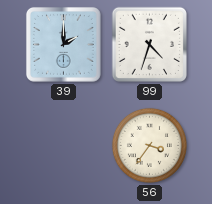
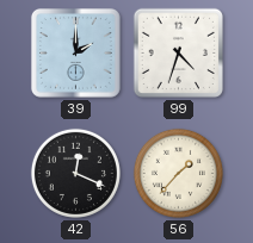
42: none -> 12:19 (75, 173)
56: 3:36 -> 1:37 (178, 173)
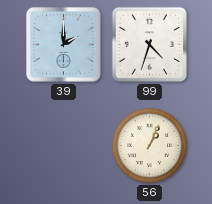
42: 12:19 -> none (75, 173)
56: 1:37 -> 1:04 (149, 145)
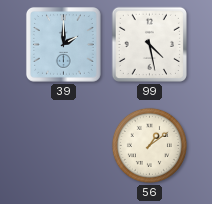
99: 4:33 -> 4:28 (149, 44)
56: 1:04 -> 1:09 (149, 145)
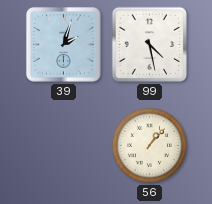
39: 2:00 -> 2:03 (63, 44)
56: 1:09 -> 1:07 (149, 145)
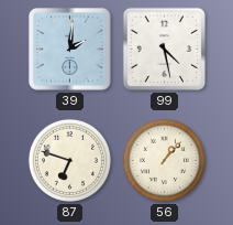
39: 2:03 -> 2:01 (69, 49)
87: none -> 6:48 (69, 160)
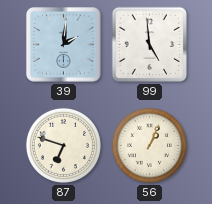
99: 4:28 -> 4:59 (149, 44)
56: 1:07 -> 1:04 (149, 145)
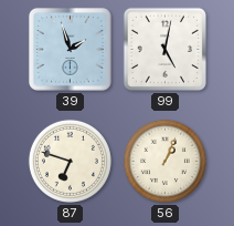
39: 2:01 -> 1:57 (70, 49)
99: 4:59 -> 5:02 (164, 49)
